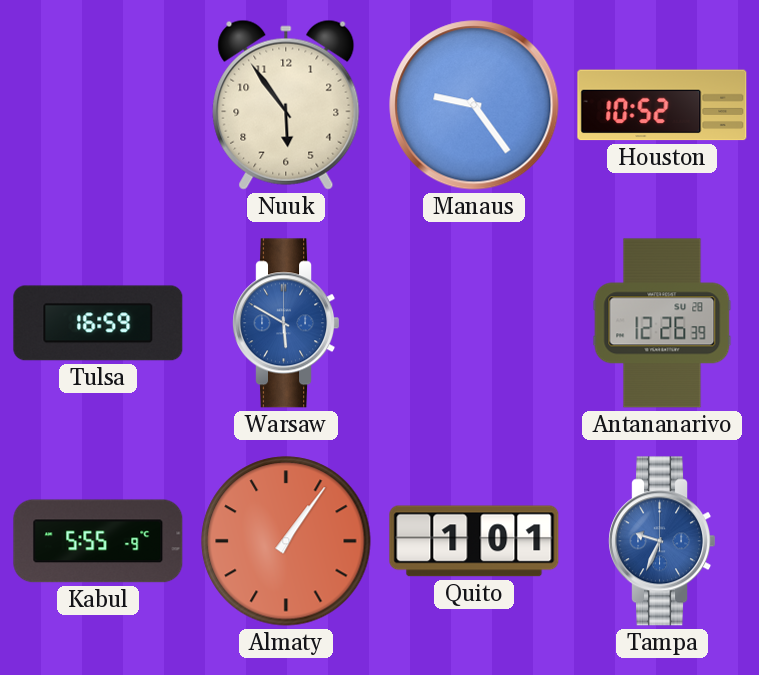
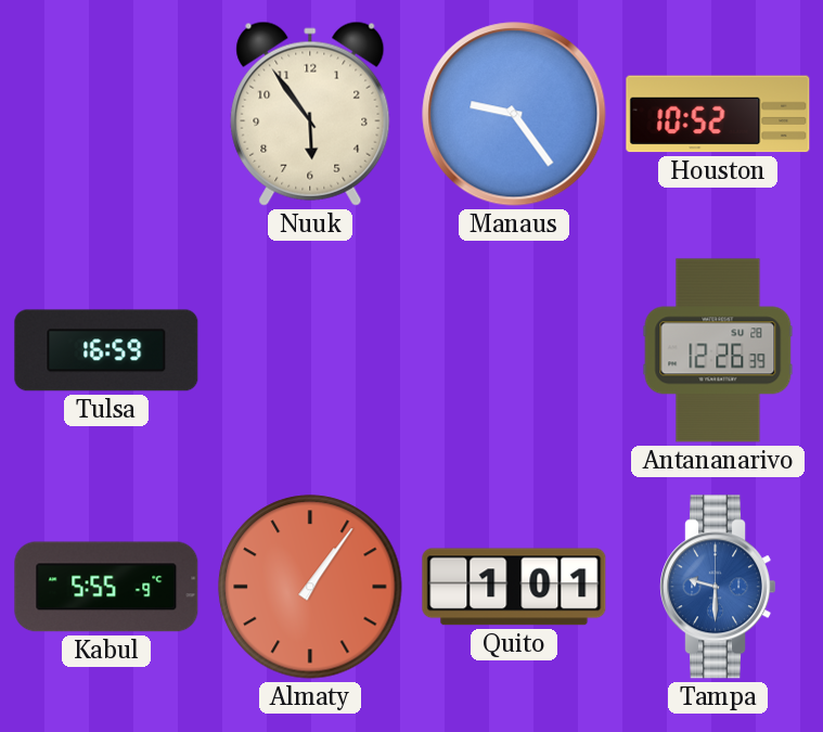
Warsaw: 5:50 -> none (286, 323)
Tampa: 9:34 -> 9:30 (718, 587)
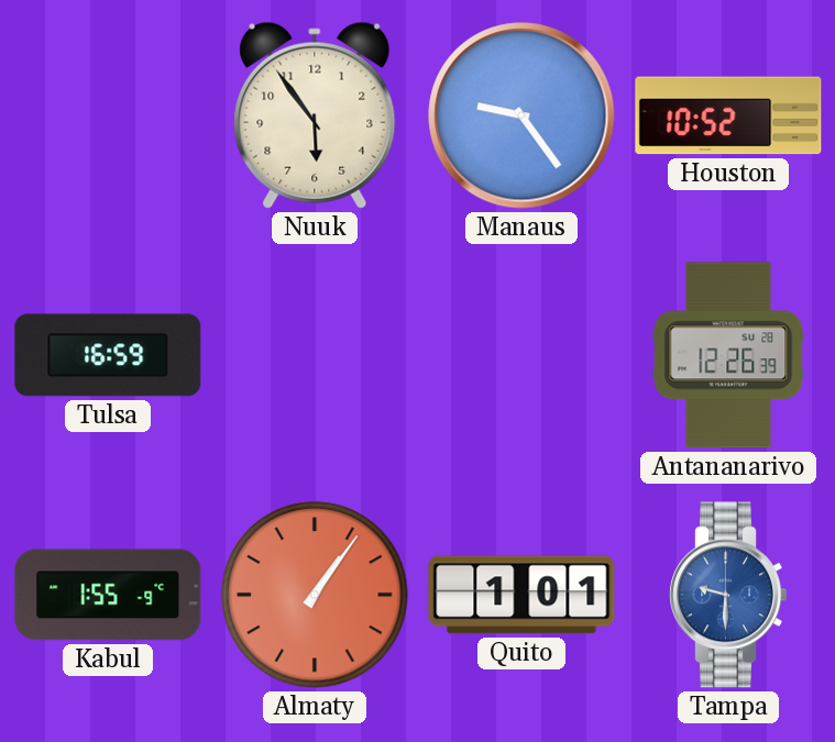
Kabul: 5:55 -> 1:55 (108, 595)
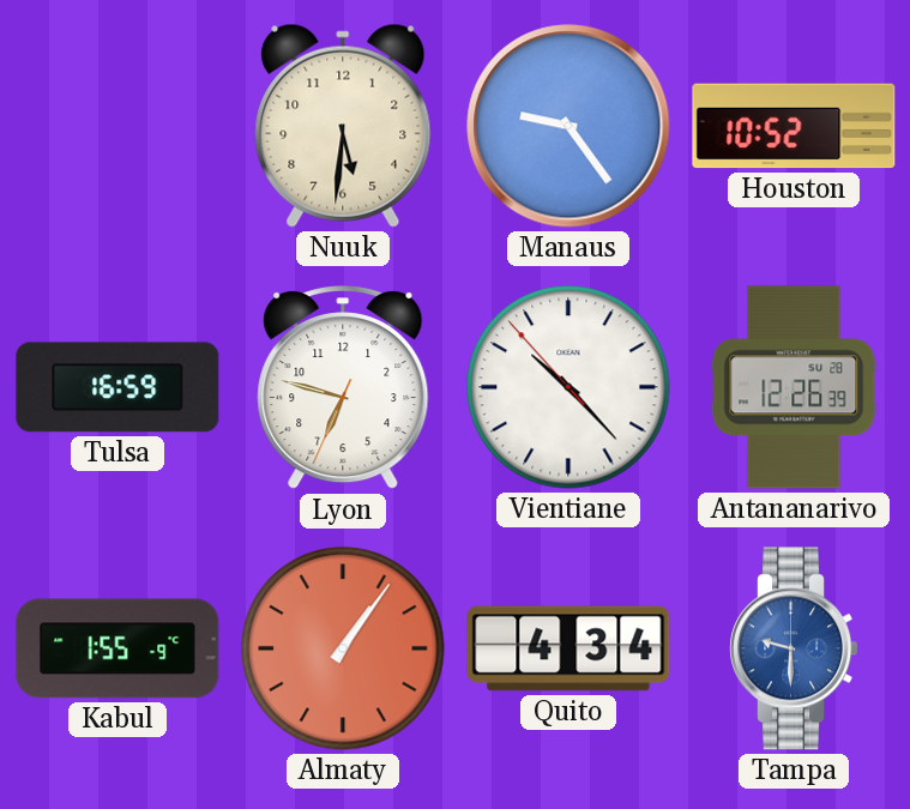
Nuuk: 5:54 -> 5:31 (343, 126)
Lyon: none -> 6:47 (343, 388)
Vientiane: none -> 10:22 (568, 387)
Quito: 1:01 -> 4:34 (568, 648)
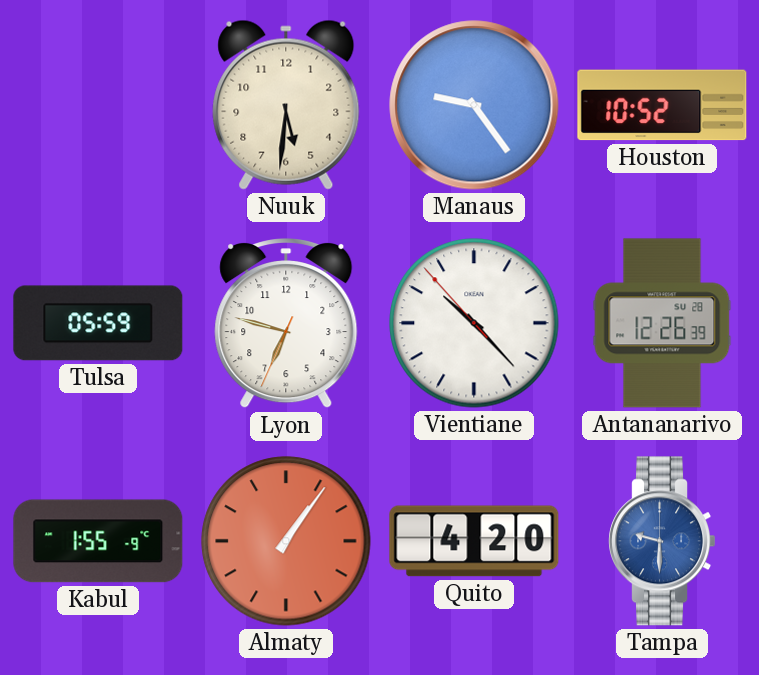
Tulsa: 16:59 -> 05:59 (98, 323)
Quito: 4:34 -> 4:20 (474, 541)
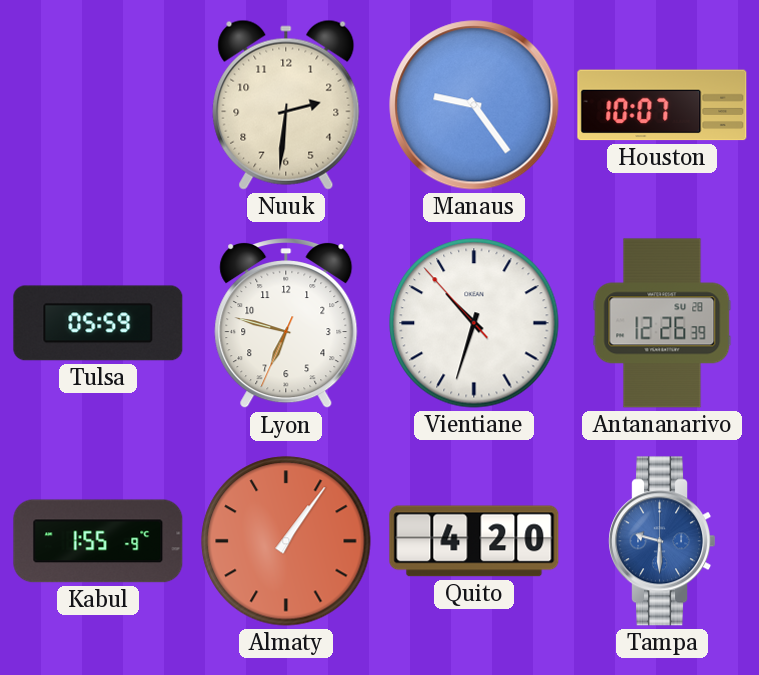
Nuuk: 5:31 -> 2:31 (286, 105)
Houston: 10:52 -> 10:07 (662, 105)
Vientiane: 10:22 -> 10:32 (474, 323)
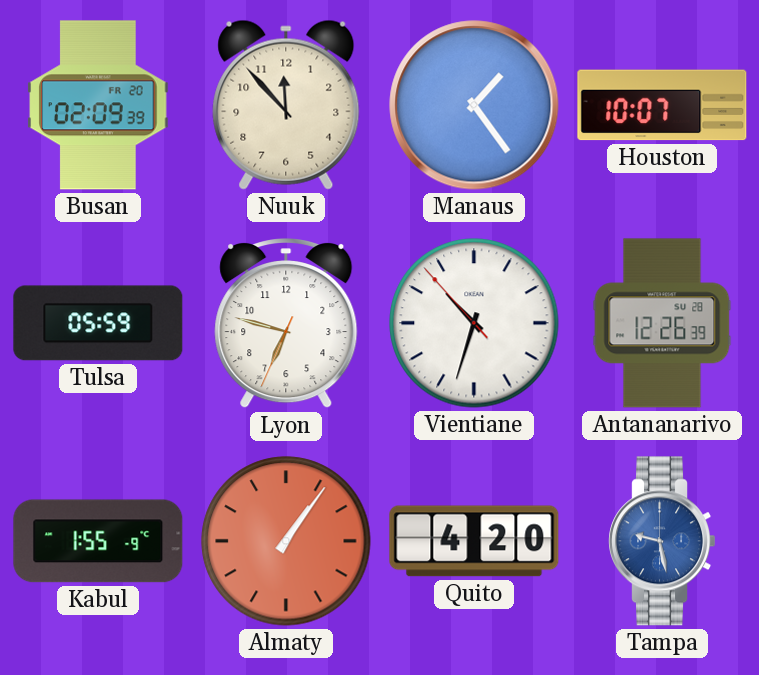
Busan: none -> 02:09 (98, 105)
Nuuk: 2:31 -> 11:53 (286, 105)
Manaus: 9:24 -> 1:24 (474, 105)
Tampa: 9:30 -> 9:28 (662, 541)
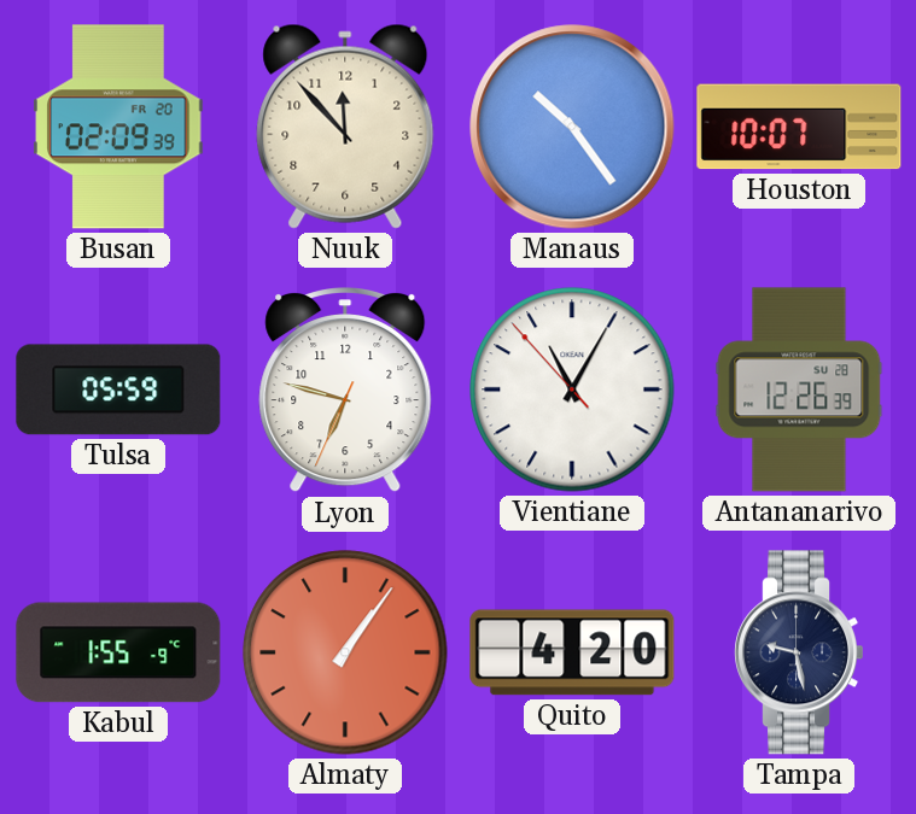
Manaus: 1:24 -> 10:24 (572, 127)
Vientiane: 10:32 -> 11:04 (572, 390)
Tampa dial: blue -> navy (799, 652)
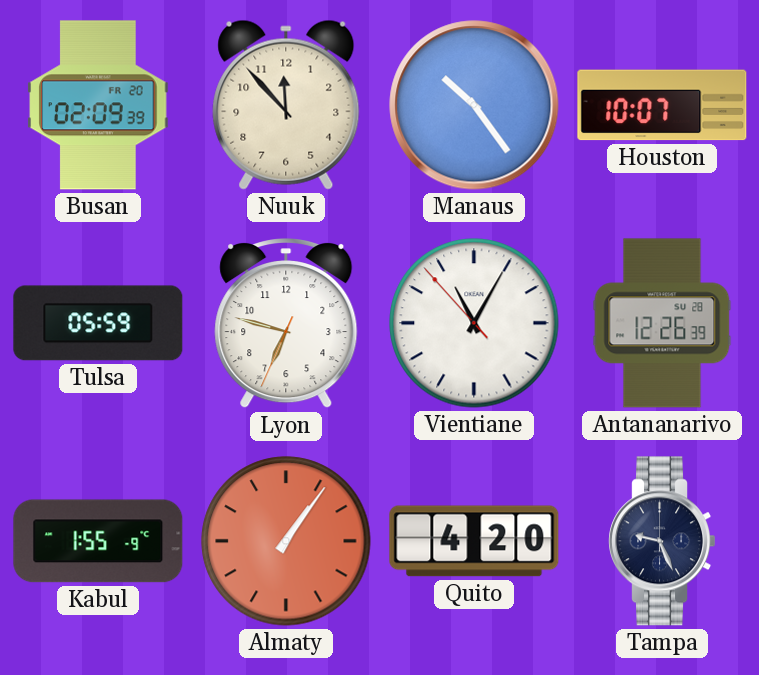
Tampa: 9:28 -> 9:26 (662, 541)
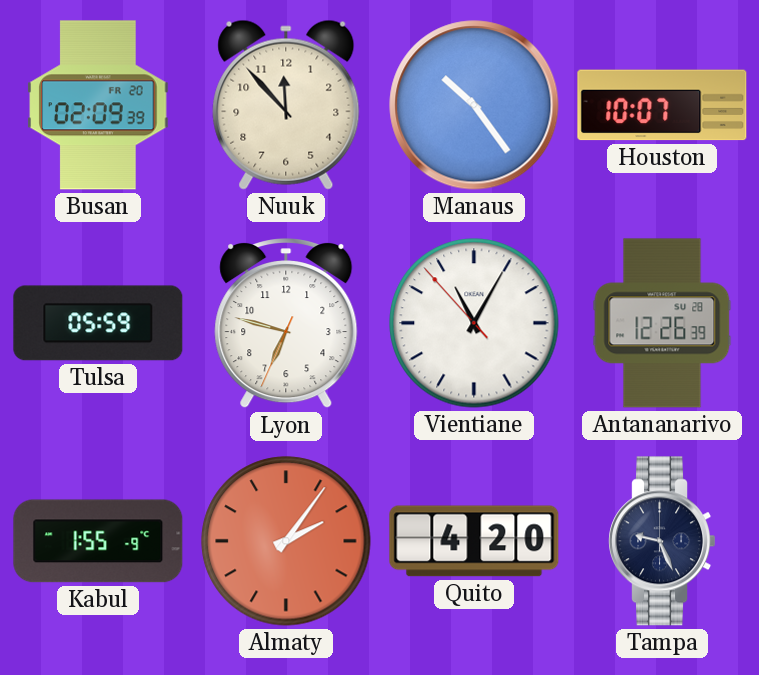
Almaty: 1:06 -> 2:06 (286, 541)
